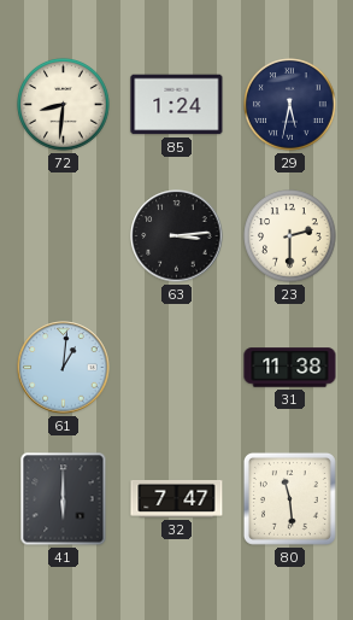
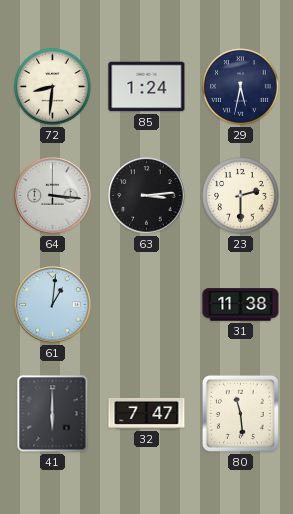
64: none -> 3:16 (53, 196)
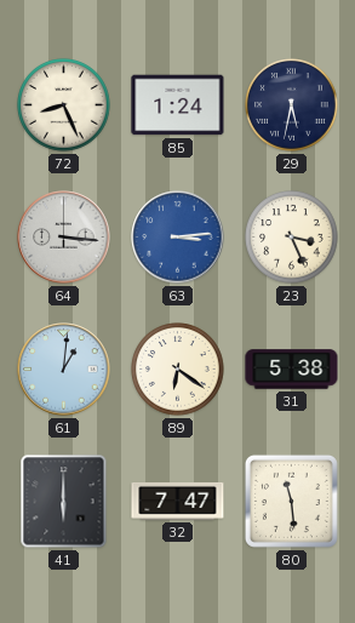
72: 8:31 -> 8:26 (64, 105)
63 dial: black -> blue (178, 238)
23: 2:30 -> 3:26 (292, 238)
89: none -> 6:21 (178, 370)
31: 11:38 -> 5:38 (292, 370)
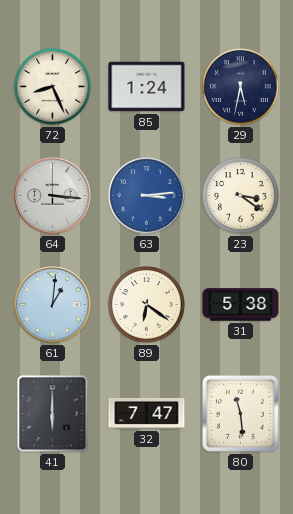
23: 3:26 -> 3:21 (241, 196)
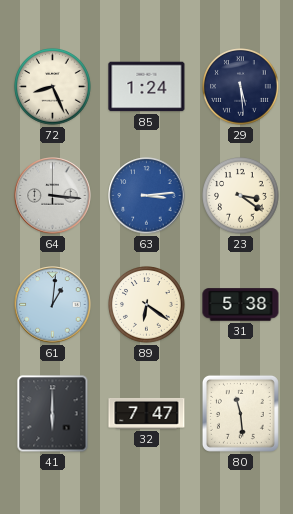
29: 5:32 -> 5:29 (241, 87)
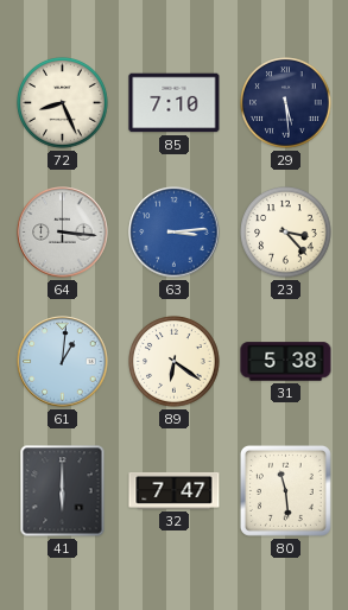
85: 1:24 -> 7:10 (175, 103)
23: 3:21 -> 3:23 (286, 233)
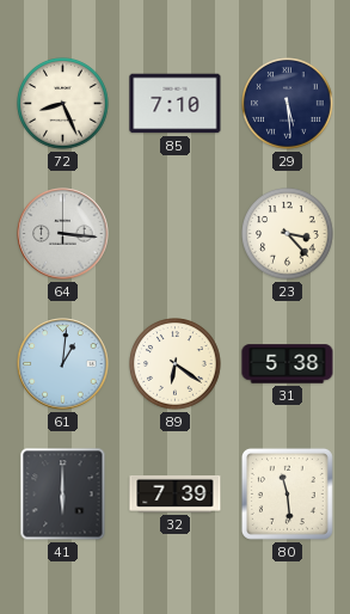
63: 3:14 -> none (175, 233)
32: 7:47 -> 7:39 (176, 493)
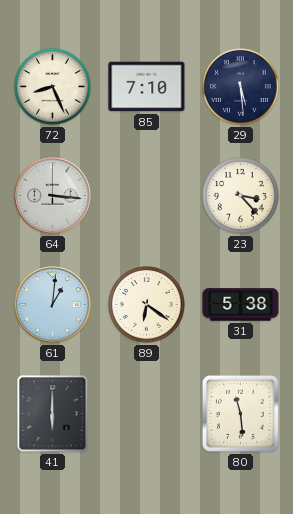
32: 7:39 -> none (176, 493)
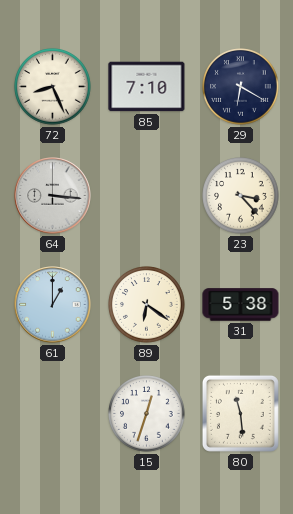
29: 5:29 -> 6:20 (241, 87)
61: 1:01 -> 1:00 (53, 305)
41: 6:00 -> none (53, 414)
15: none -> 12:33 (147, 414)
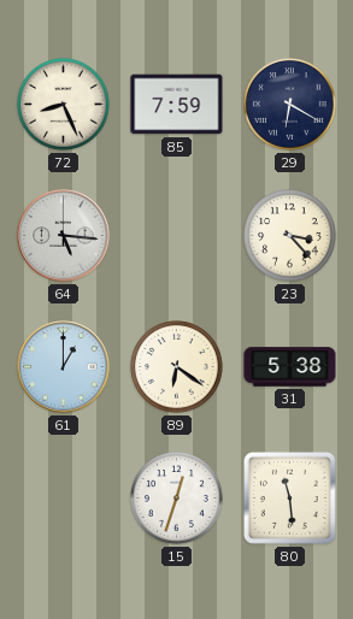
85: 7:10 -> 7:59 (177, 105)
64: 3:16 -> 5:16 (64, 236)
